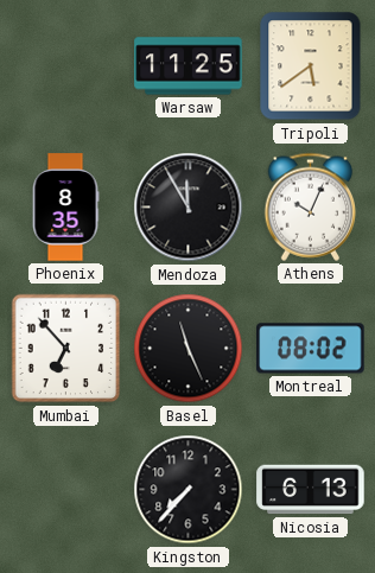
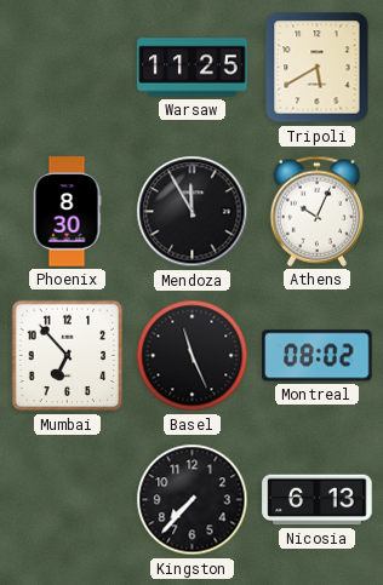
Tripoli: 5:39 -> 5:40 (318, 68)
Phoenix: 8:35 -> 8:30 (67, 212)
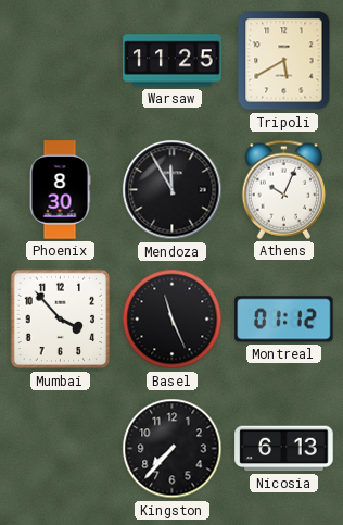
Mumbai: 6:53 -> 3:53 (61, 320)
Montreal: 08:02 -> 01:12 (284, 320)
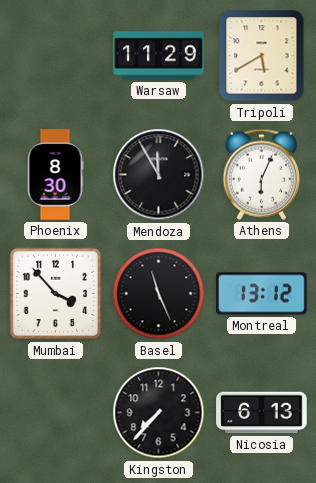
Warsaw: 11:25 -> 11:29 (159, 56)
Athens: 10:04 -> 6:04 (262, 174)
Montreal: 01:12 -> 13:12 (262, 294)
